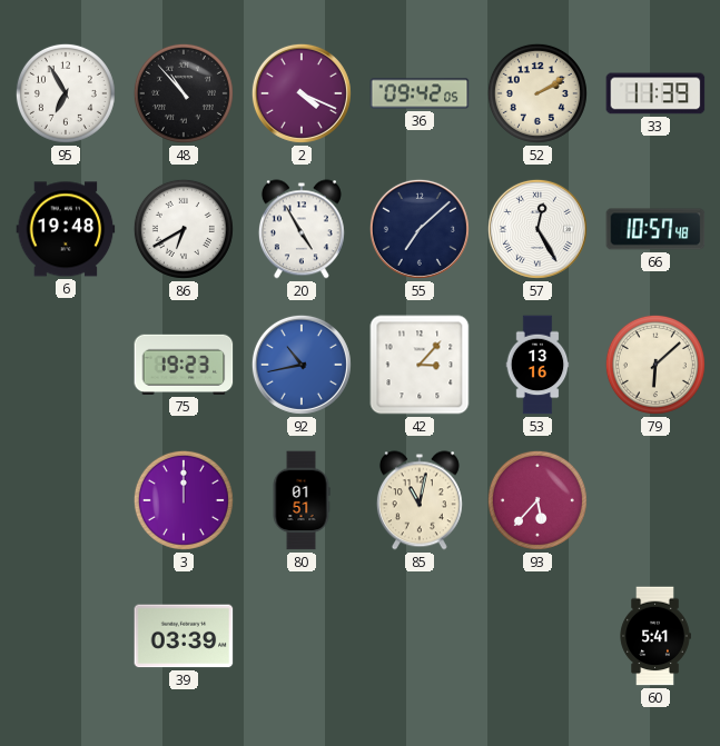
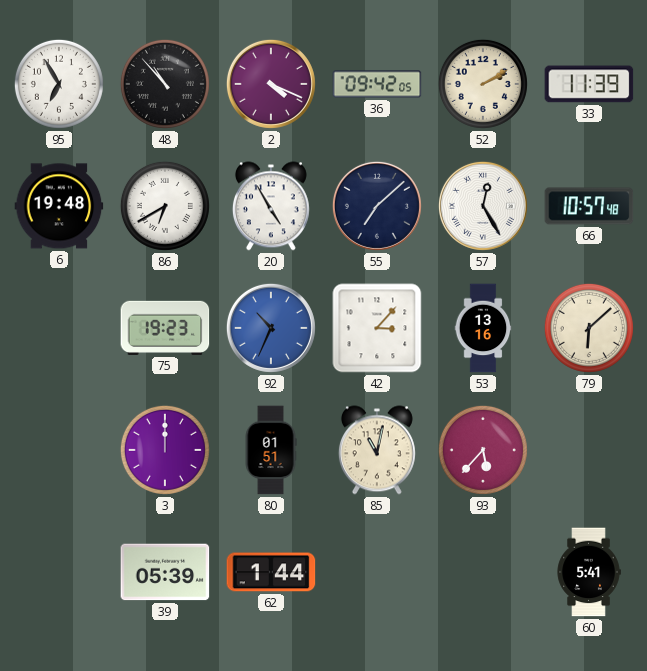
92: 10:43 -> 10:34 (271, 328)
39: 03:39 -> 05:39 (165, 572)
62: none -> 1:44 (271, 572)
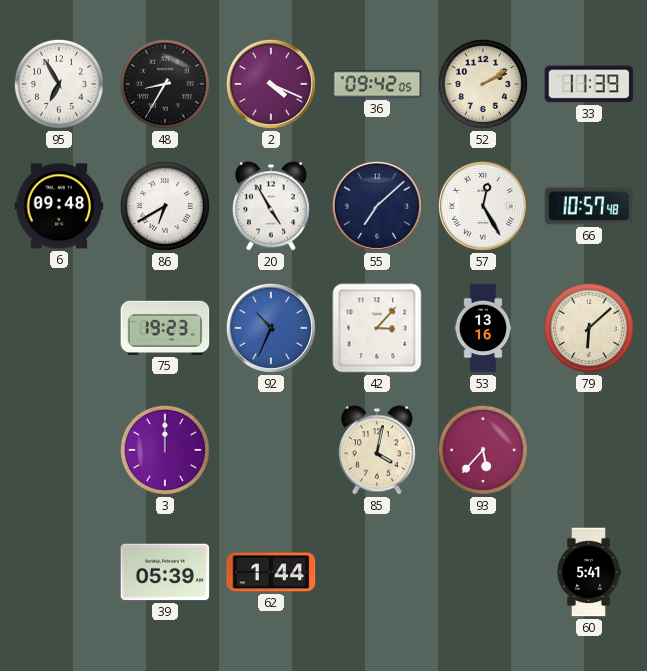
48: 10:53 -> 8:35 (165, 84)
6: 19:48 -> 09:48 (59, 206)
80: 01:51 -> none (271, 450)
85: 11:02 -> 4:02 (377, 450)
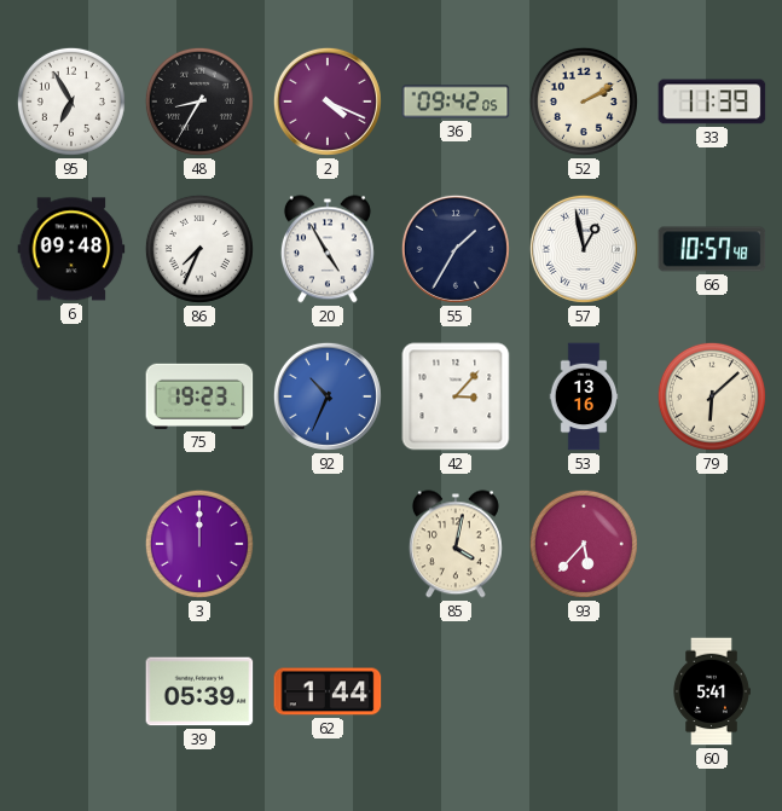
86: 6:40 -> 7:34 (199, 249)
55: 7:08 -> 1:35 (456, 249)
57: 12:25 -> 12:58 (584, 249)
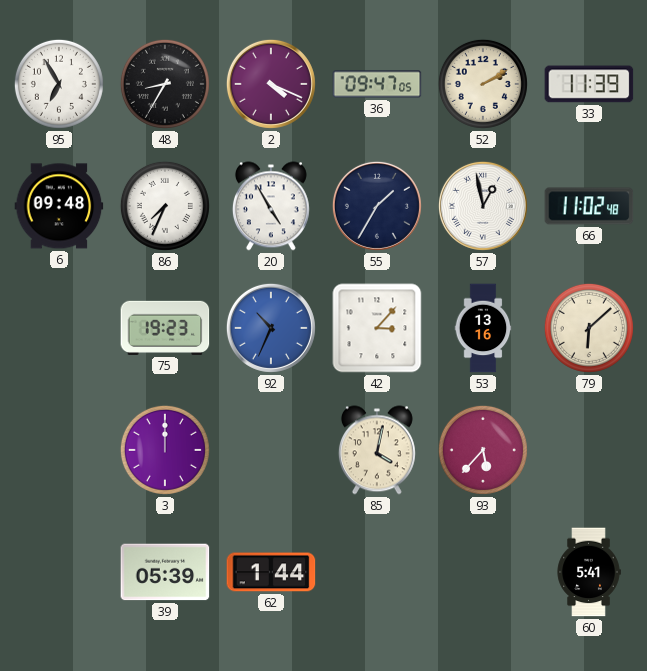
36: 09:42 -> 09:47 (377, 84)
66: 10:57 -> 11:02 (589, 206)
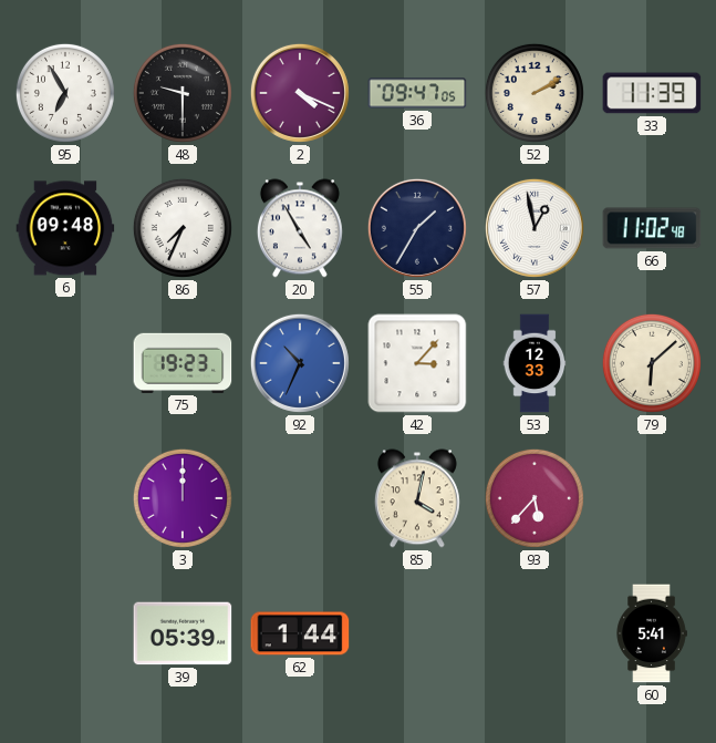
48: 8:35 -> 9:30 (183, 93)
53: 13:16 -> 12:33 (535, 363)
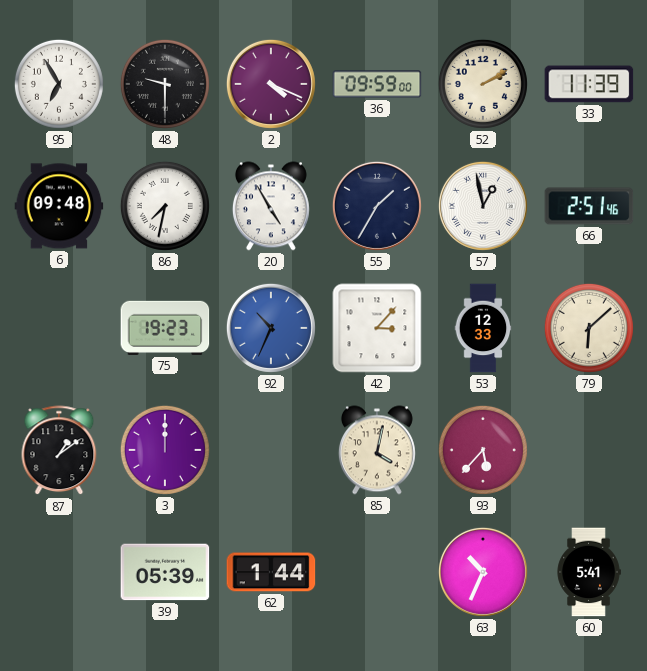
36: 09:47 -> 09:59 (377, 84)
86: 7:34 -> 7:32 (165, 206)
66: 11:02 -> 2:51 (589, 206)
87: none -> 1:09 (59, 451)
63: none -> 10:34 (483, 572)
